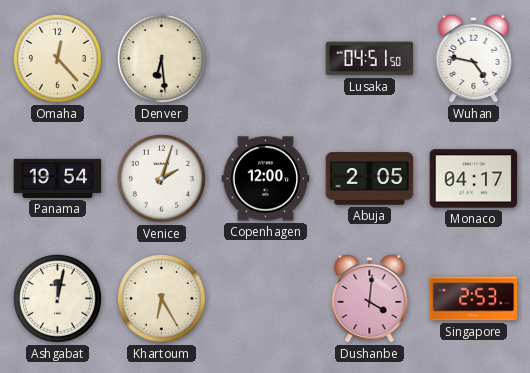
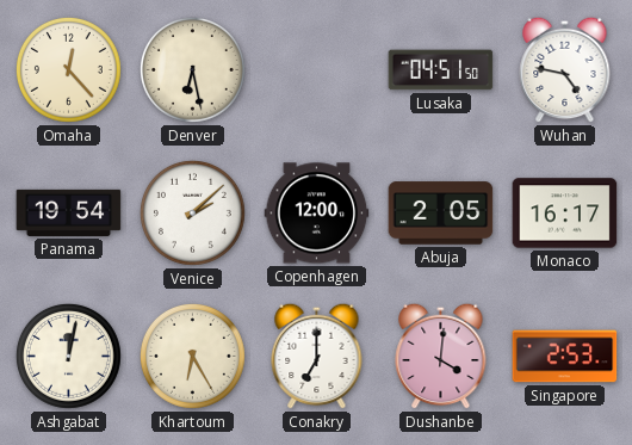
Denver: 6:29 -> 6:28 (192, 69)
Venice: 2:03 -> 2:08 (192, 212)
Monaco: 04:17 -> 16:17 (565, 214)
Conakry: none -> 7:00 (317, 356)
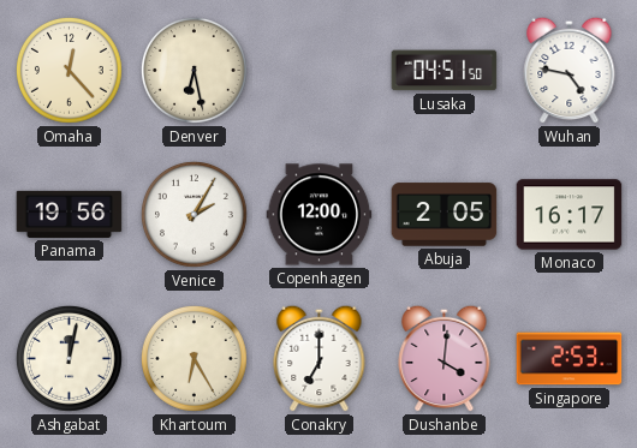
Panama: 19:54 -> 19:56 (70, 214)
Venice: 2:08 -> 2:05 (194, 214)
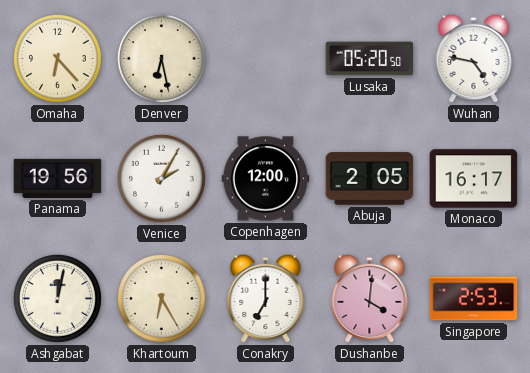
Omaha: 12:23 -> 6:23 (57, 58)
Lusaka: 04:51 -> 05:20 (370, 59)
